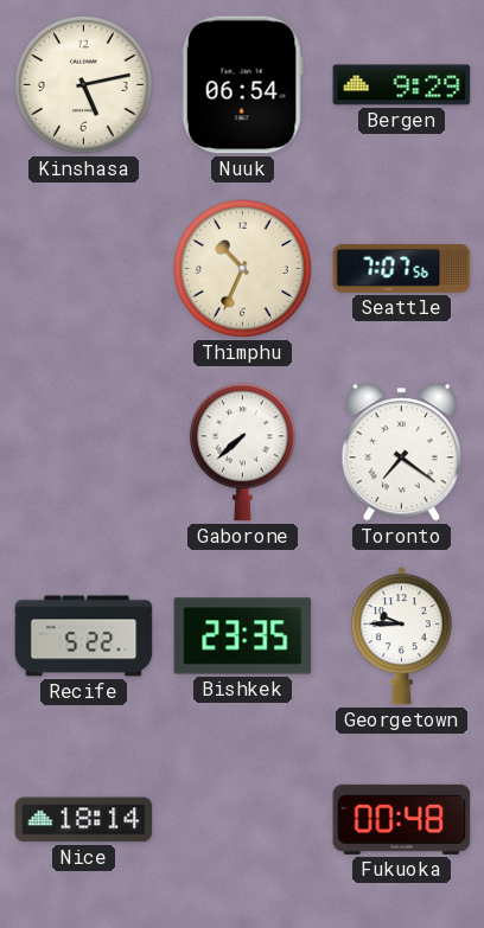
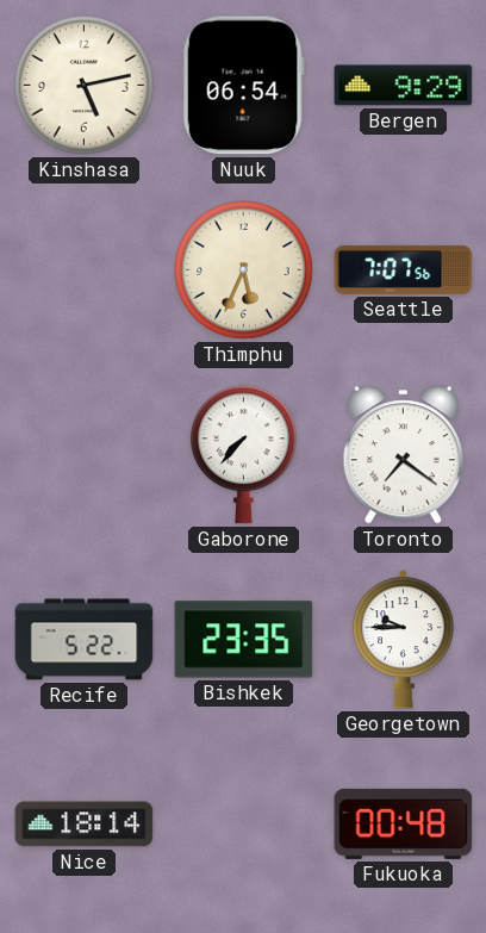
Thimphu: 10:34 -> 5:34 (244, 270)
Gaborone: 7:38 -> 7:37 (243, 455)
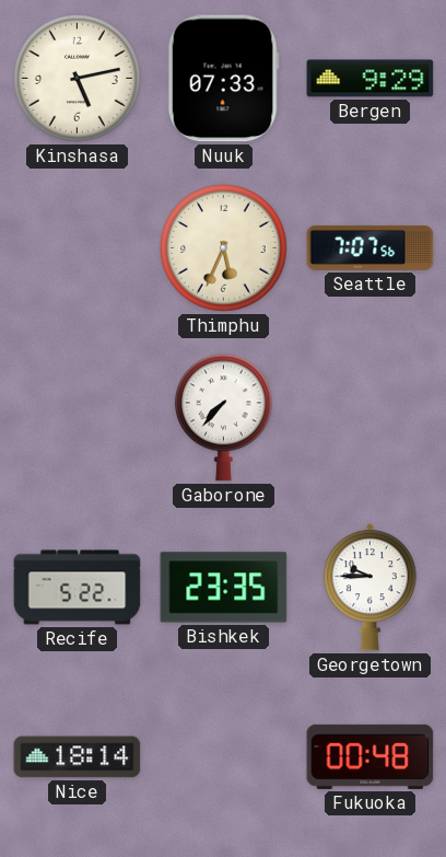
Nuuk: 06:54 -> 07:33 (223, 79)
Toronto: 7:21 -> none (403, 455)
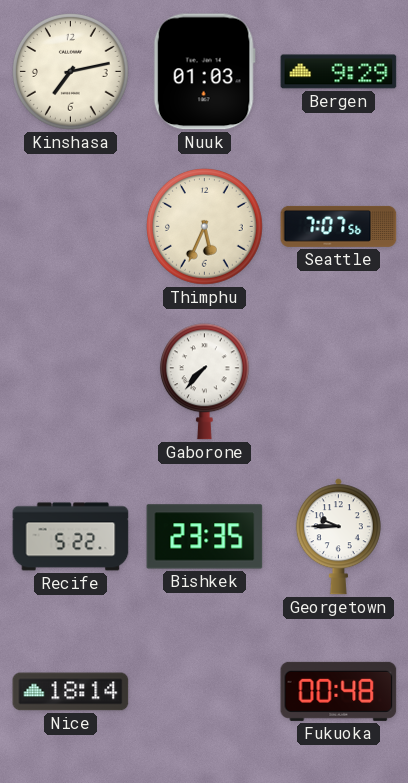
Kinshasa: 5:13 -> 7:13 (71, 72)
Nuuk: 07:33 -> 01:03 (204, 72)
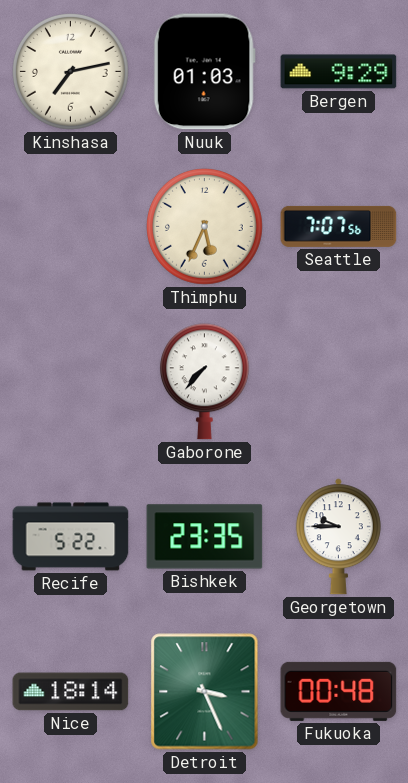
Detroit: none -> 3:26 (205, 692)
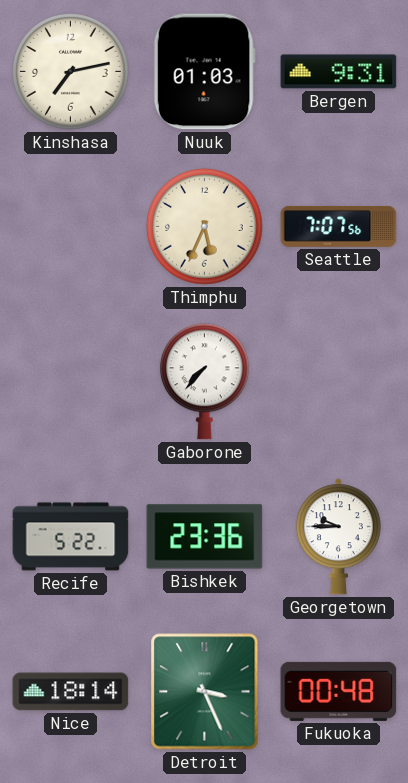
Bergen: 9:29 -> 9:31 (339, 72)
Bishkek: 23:35 -> 23:36 (205, 537)
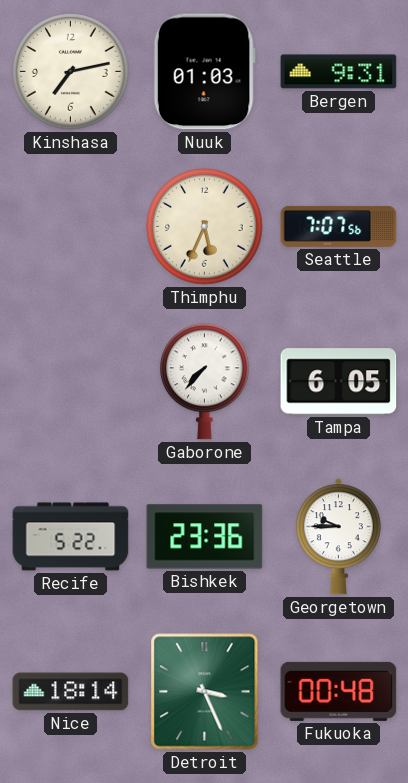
Tampa: none -> 6:05 (339, 382)
